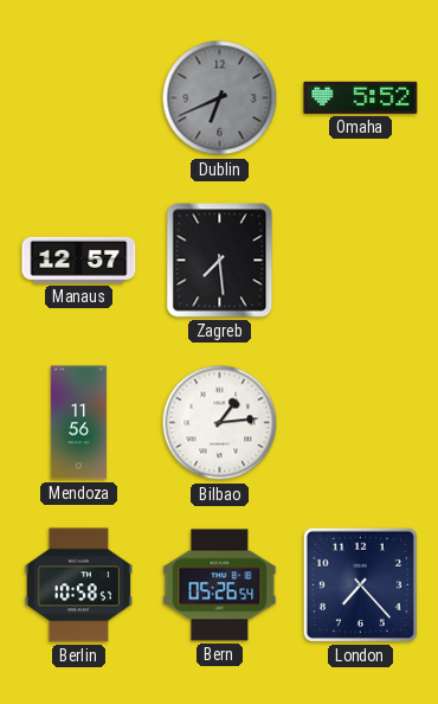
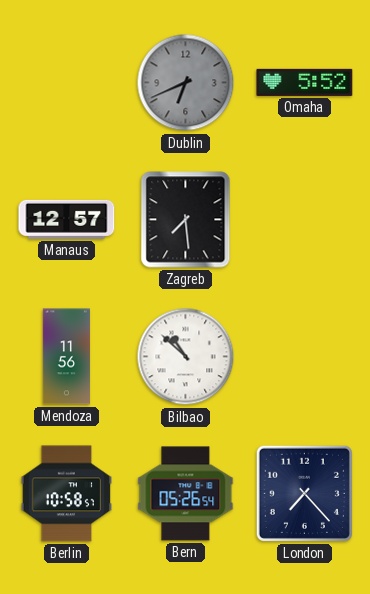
Bilbao: 1:14 -> 10:52 (186, 357)
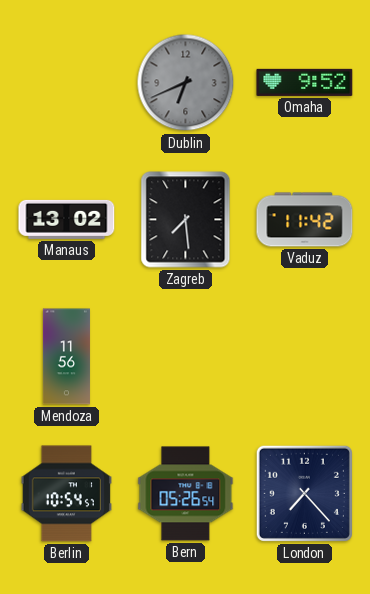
Omaha: 5:52 -> 9:52 (305, 82)
Manaus: 12:57 -> 13:02 (67, 219)
Vaduz: none -> 11:42 (305, 220)
Bilbao: 10:52 -> none (186, 357)
Berlin: 10:58 -> 10:54 (66, 494)
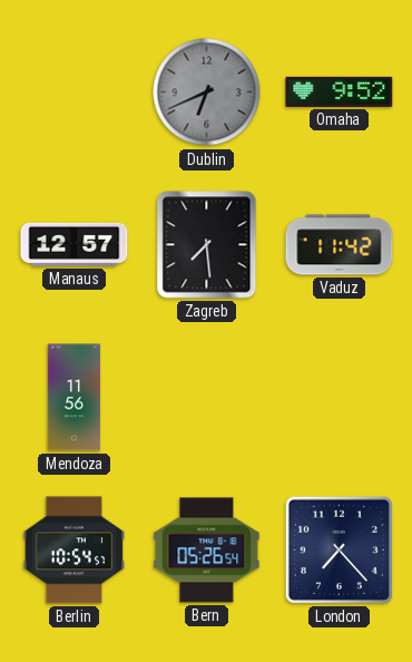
Manaus: 13:02 -> 12:57 (75, 244)
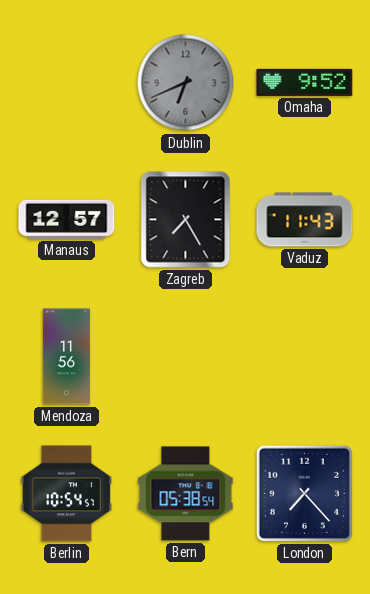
Zagreb: 7:29 -> 7:25 (186, 220)
Vaduz: 11:42 -> 11:43 (305, 220)
Bern: 05:26 -> 05:38 (186, 494)
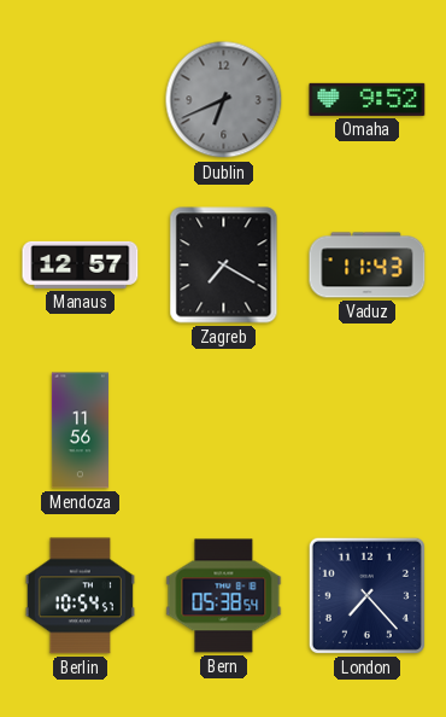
Zagreb: 7:25 -> 7:20 (224, 266)
